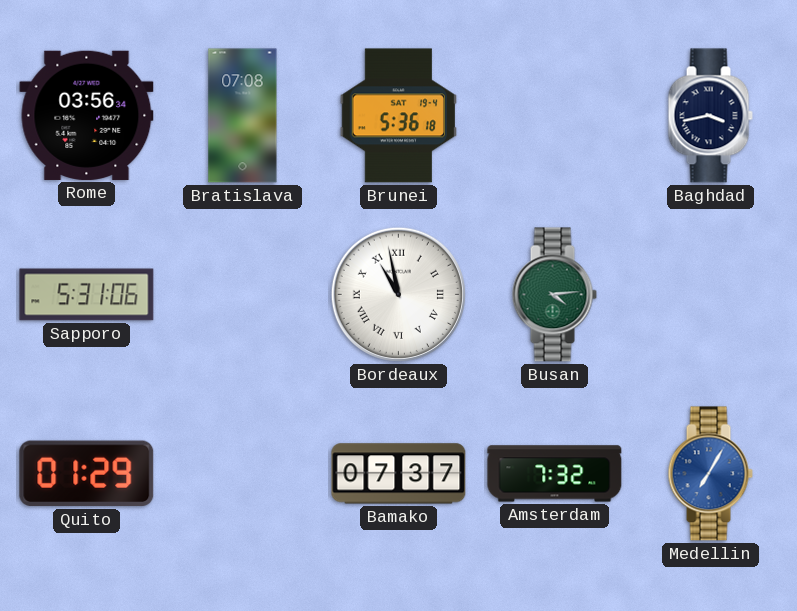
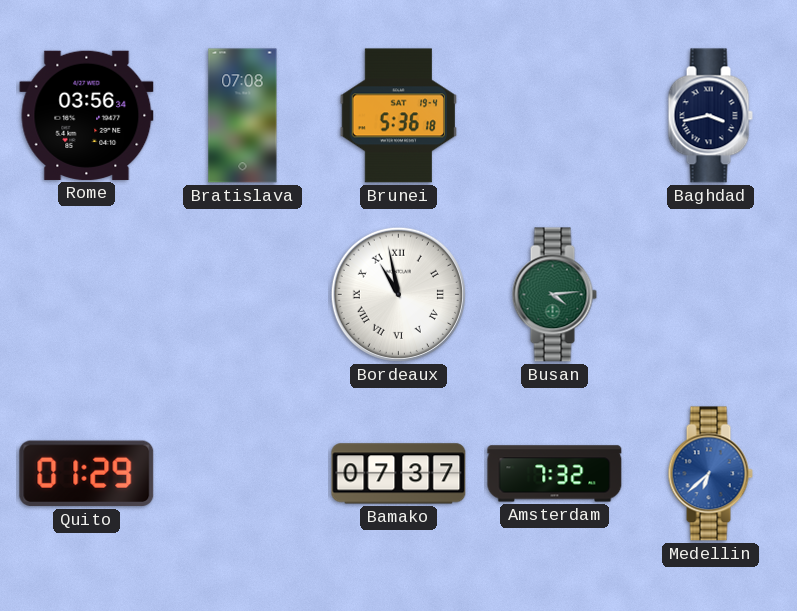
Sapporo: 5:31 -> none (87, 295)
Medellin: 7:05 -> 6:38 (710, 474)
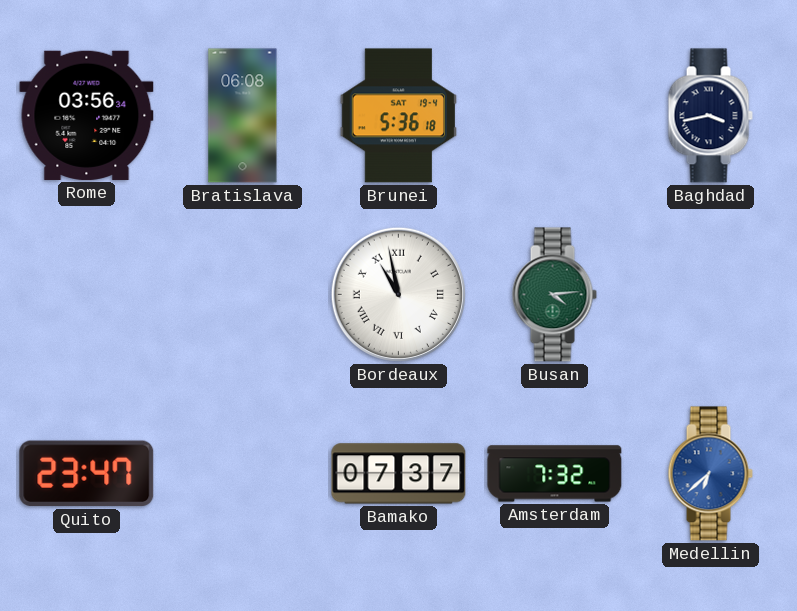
Bratislava: 07:08 -> 06:08 (243, 116)
Quito: 01:29 -> 23:47 (87, 474)
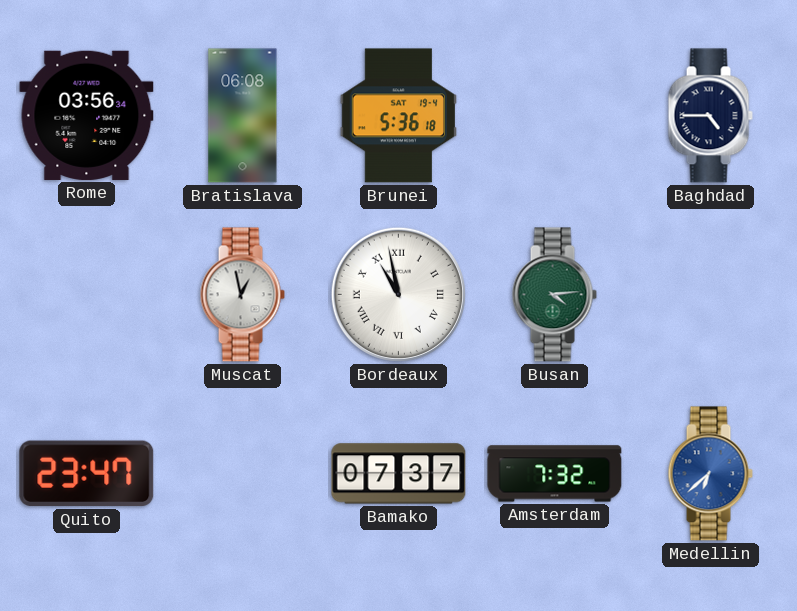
Baghdad: 3:43 -> 4:45 (710, 116)
Muscat: none -> 12:58 (242, 295)
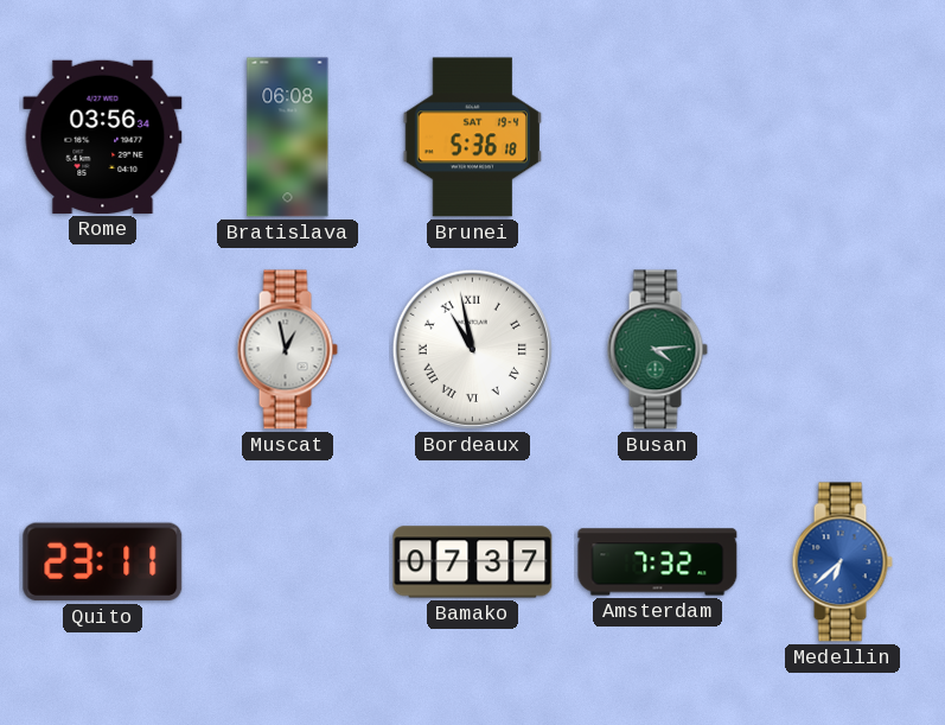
Baghdad: 4:45 -> none (710, 116)
Quito: 23:47 -> 23:11 (103, 562)
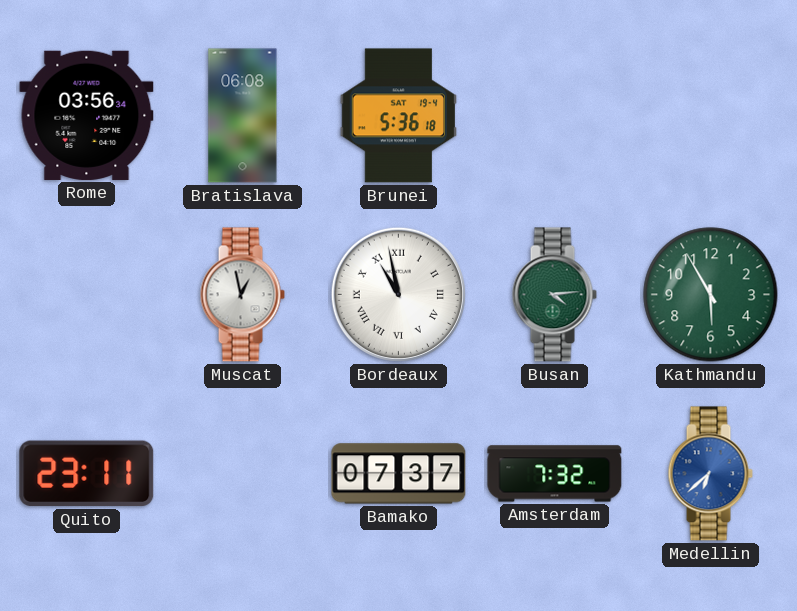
Kathmandu: none -> 5:55 (711, 295)
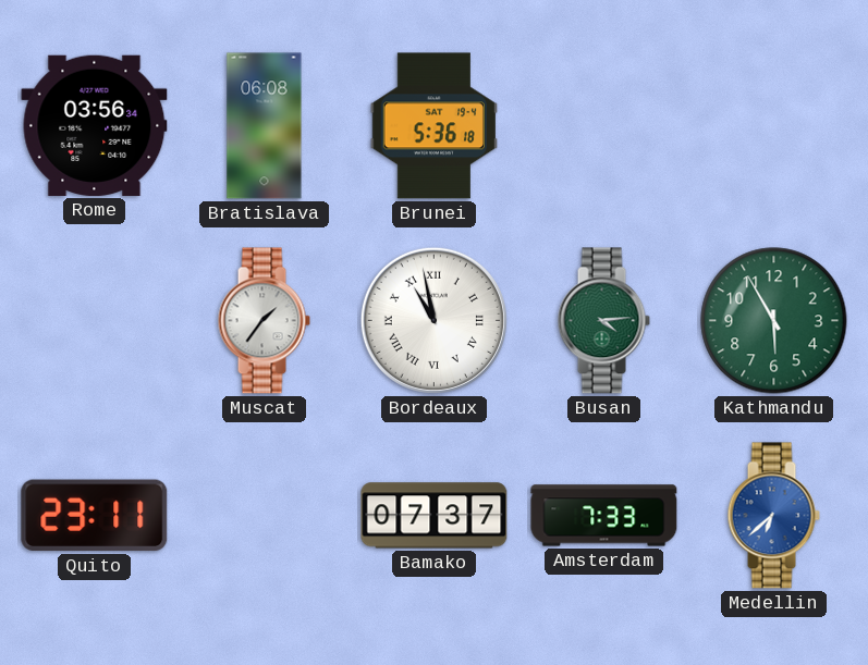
Muscat: 12:58 -> 1:36 (264, 321)
Amsterdam: 7:32 -> 7:33 (604, 516)
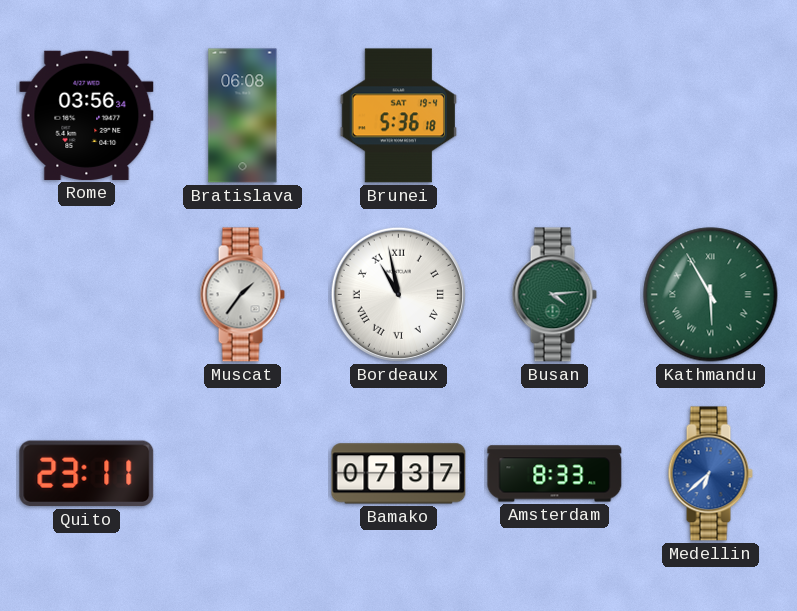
Kathmandu numerals: Arabic -> Roman (711, 295)
Amsterdam: 7:33 -> 8:33 (555, 474)
